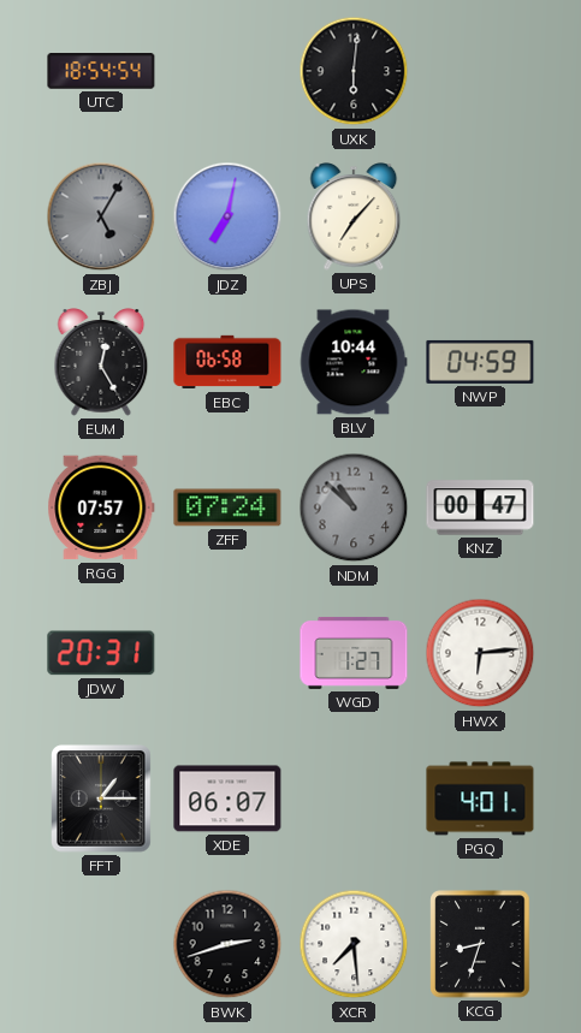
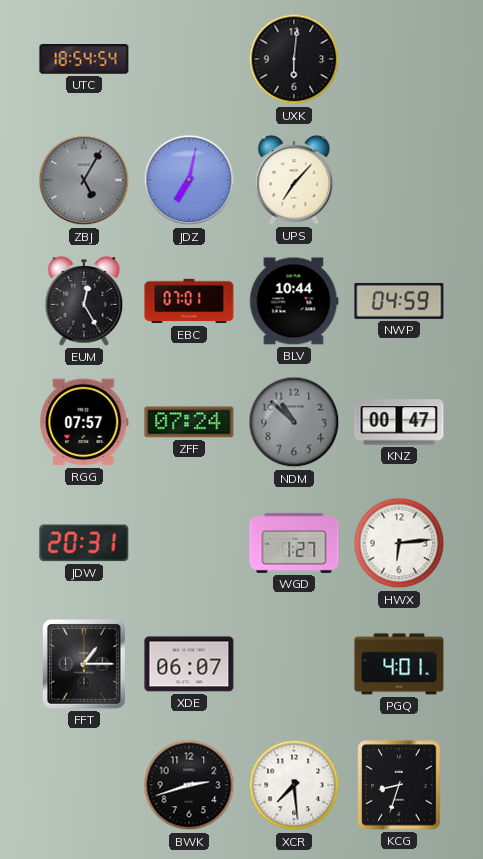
EBC: 06:58 -> 07:01 (189, 301)
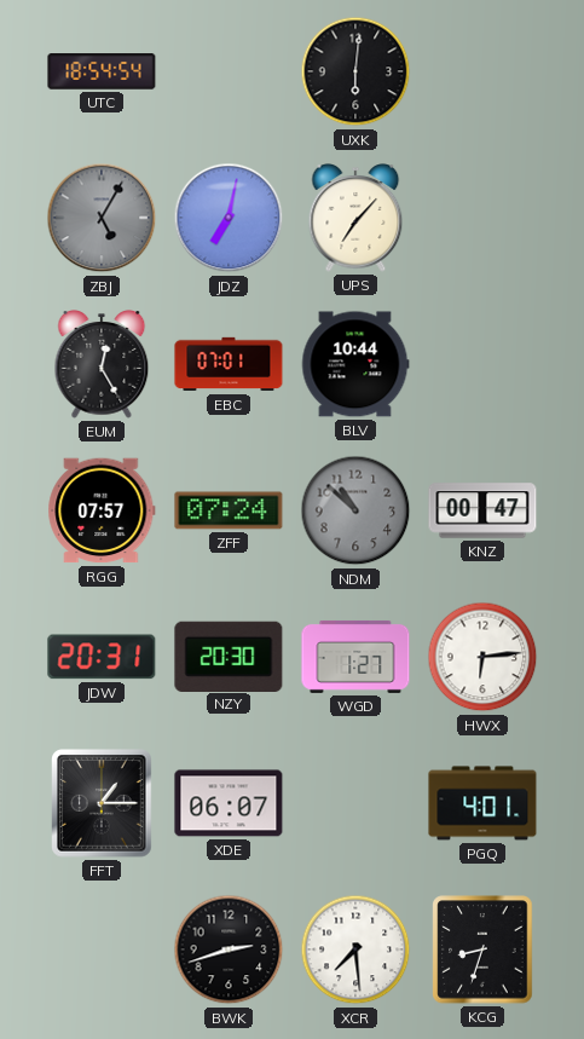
NWP: 04:59 -> none (399, 301)
NZY: none -> 20:30 (229, 656)
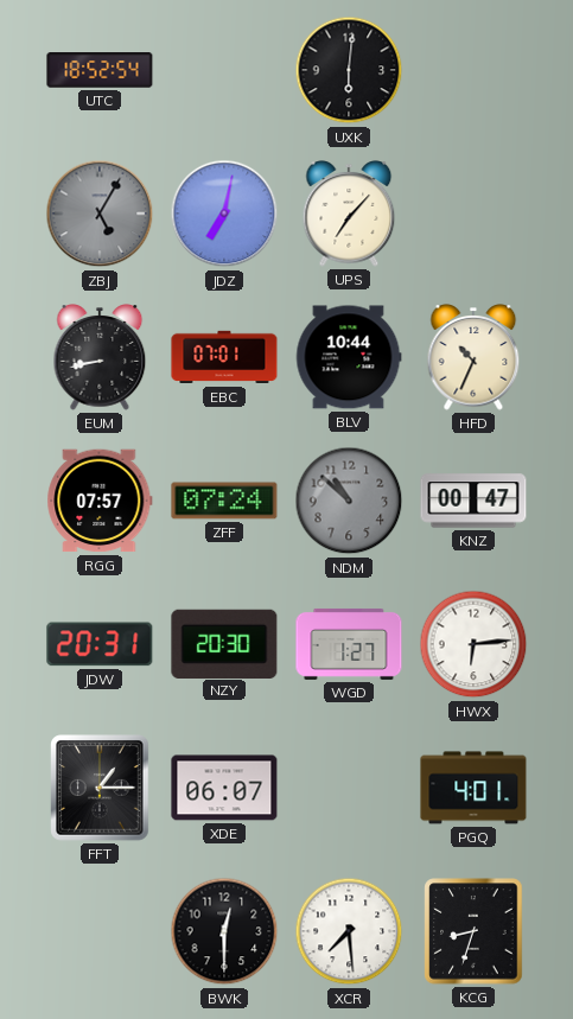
UTC: 18:54 -> 18:52 (100, 70)
EUM: 12:25 -> 8:43 (100, 357)
HFD: none -> 10:34 (473, 357)
BWK: 2:42 -> 12:30 (224, 931)
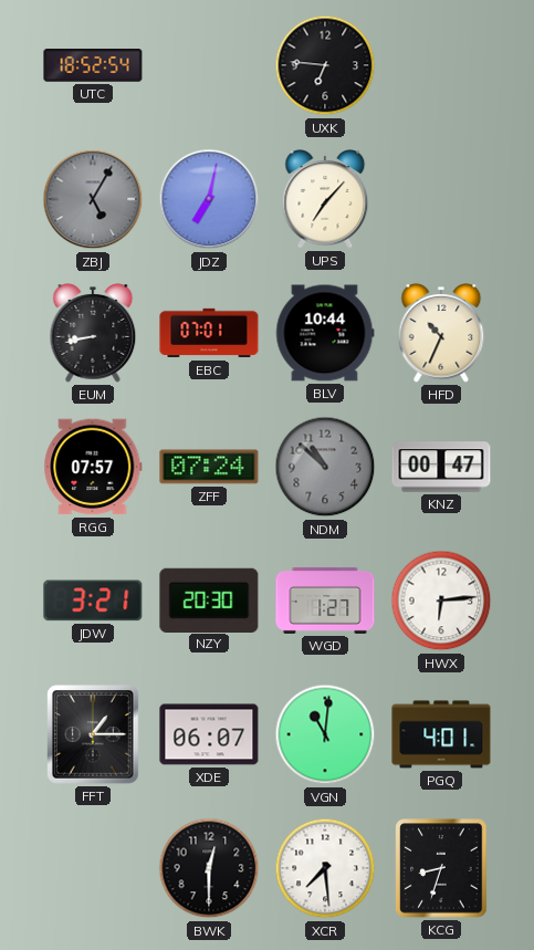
UXK: 6:01 -> 6:46 (325, 65)
JDW: 20:31 -> 3:21 (93, 601)
VGN: none -> 11:01 (325, 734)
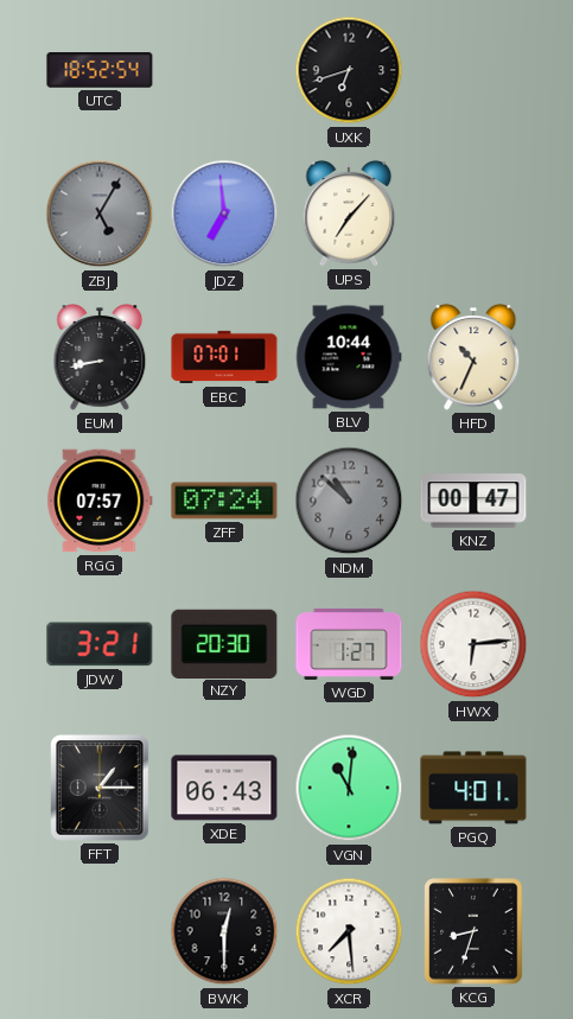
UXK: 6:46 -> 6:42 (349, 70)
JDZ: 7:02 -> 6:59 (224, 214)
XDE: 06:07 -> 06:43 (224, 788)
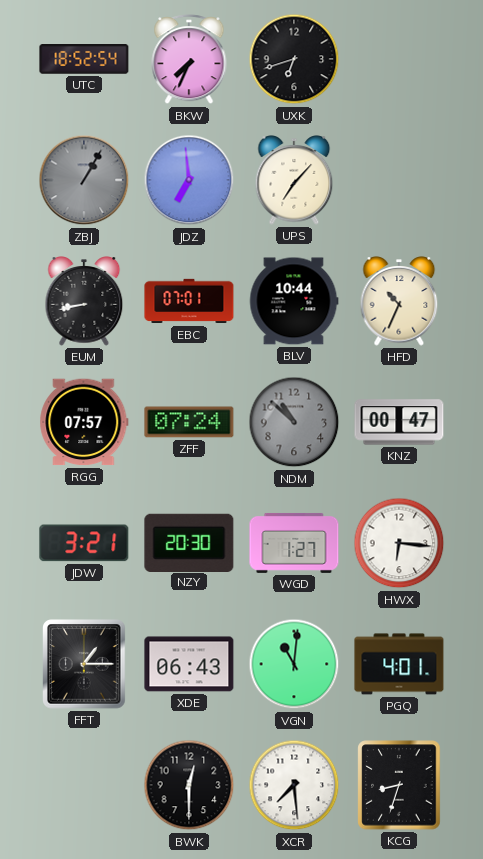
BKW: none -> 7:34 (189, 60)
ZBJ: 5:05 -> 1:05 (84, 180)
HWX: 6:14 -> 6:16 (399, 543)
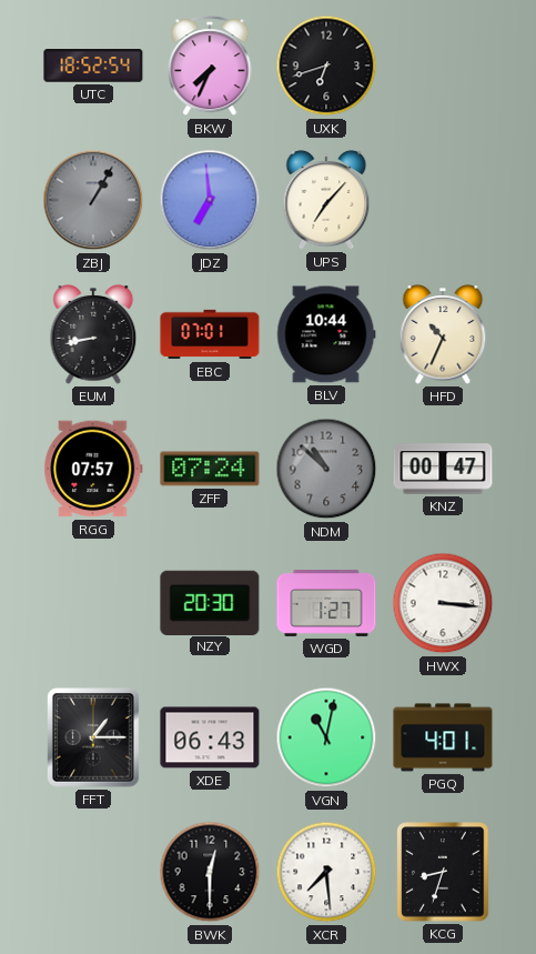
JDW: 3:21 -> none (84, 543)
HWX: 6:16 -> 3:16 (443, 603)
VGN: 11:01 -> 11:02 (326, 737)
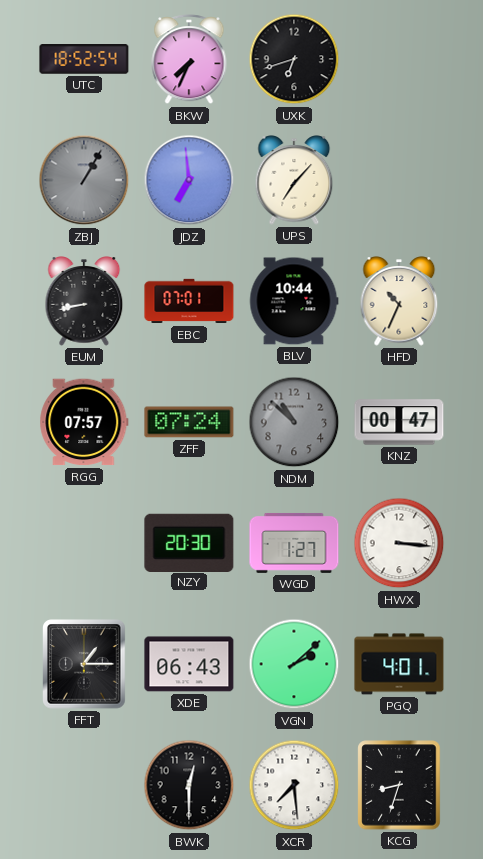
VGN: 11:02 -> 2:08 (294, 664)
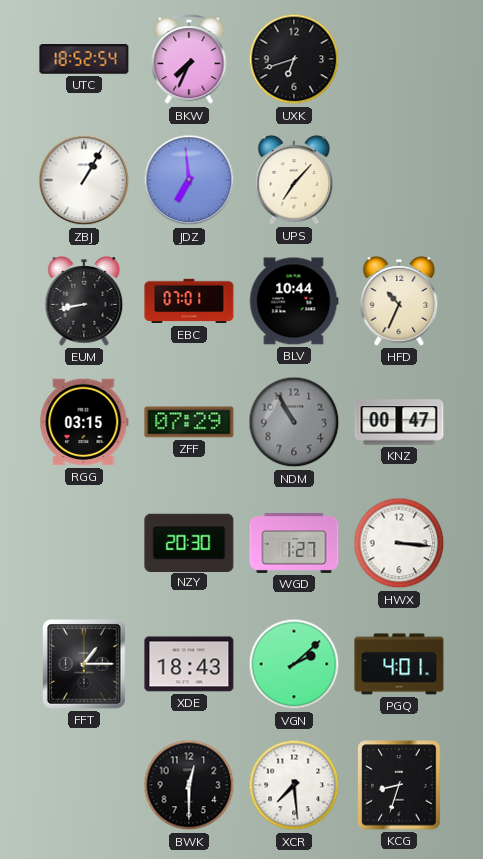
ZBJ dial: grey -> white (84, 180)
RGG: 07:57 -> 03:15 (84, 422)
ZFF: 07:24 -> 07:29 (189, 422)
NDM: 10:52 -> 10:55 (294, 422)
XDE: 06:43 -> 18:43 (189, 664)
